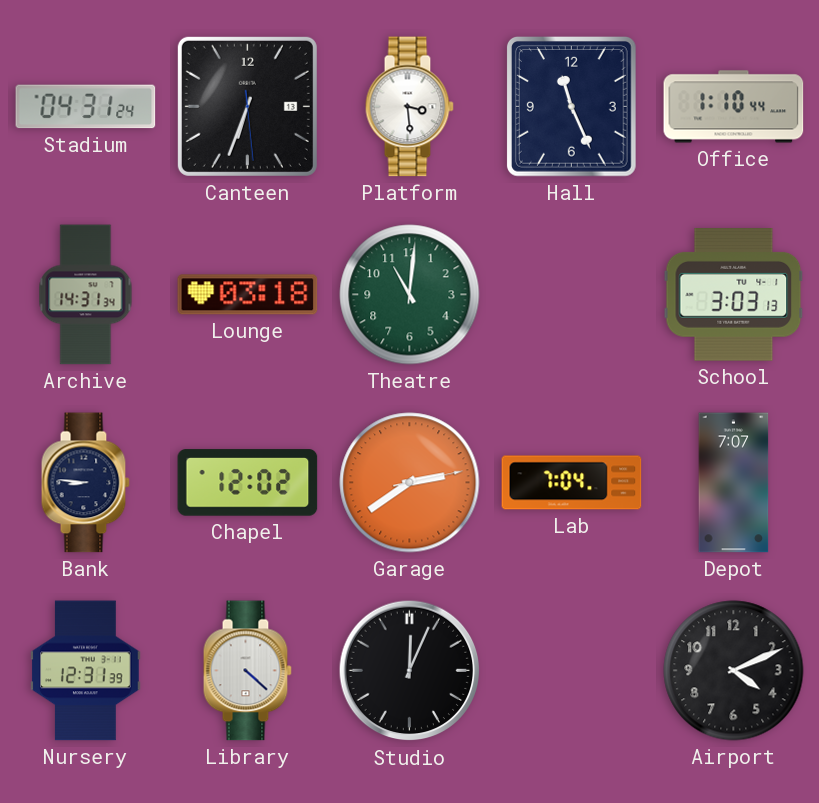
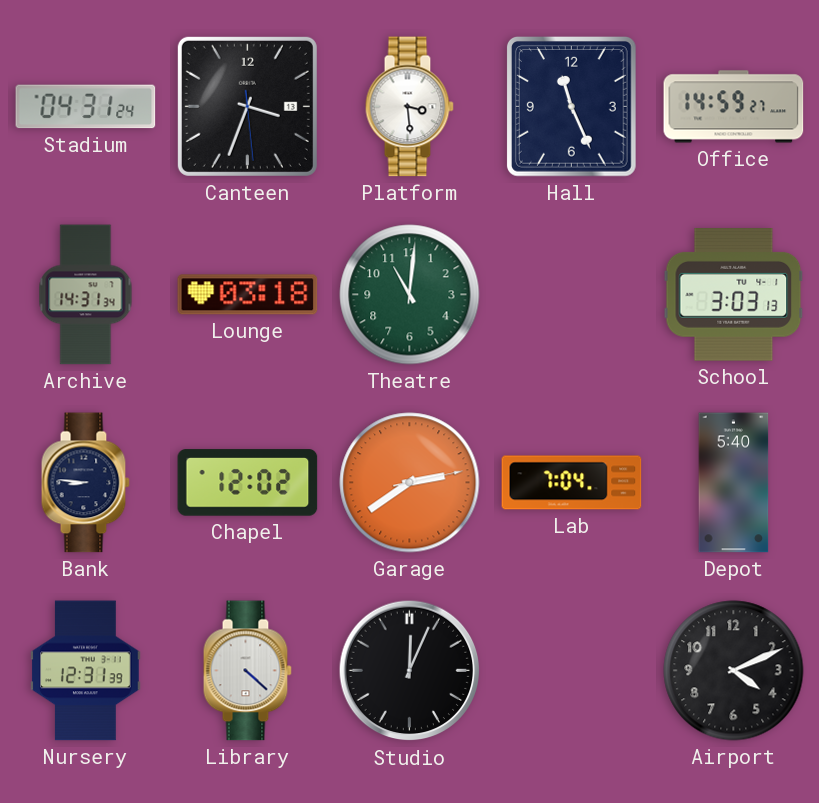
Canteen: 6:33 -> 3:33 (247, 106)
Office: 1:10 -> 14:59 (734, 107)
Depot: 7:07 -> 5:40 (734, 483)
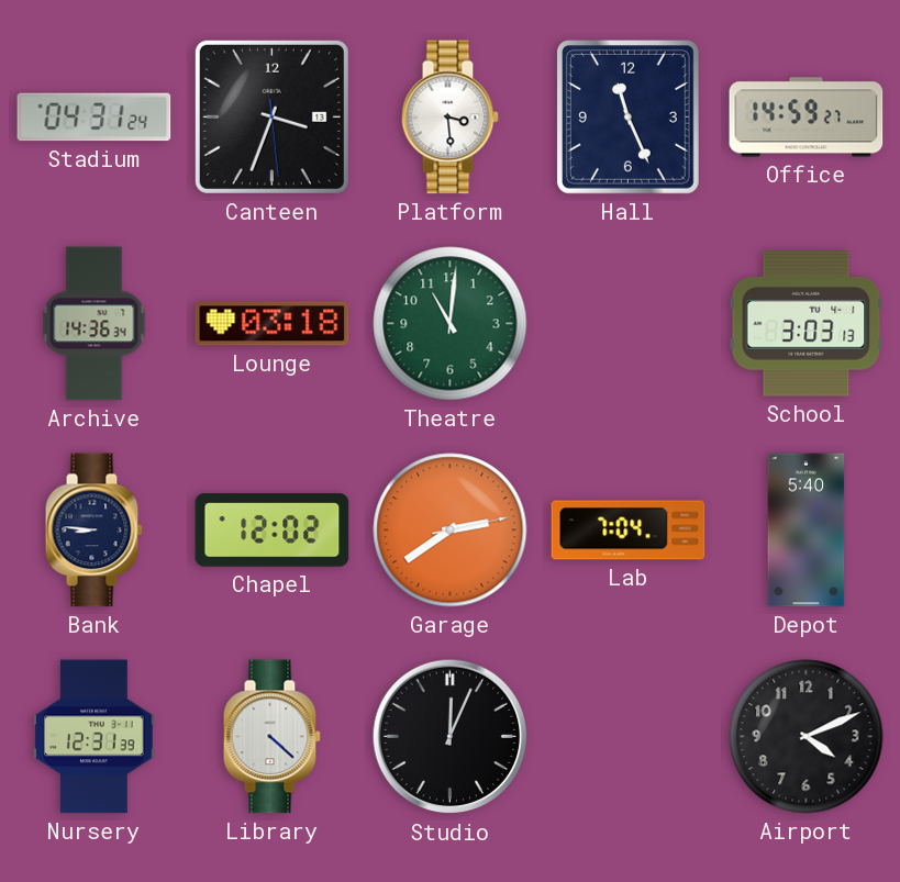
Archive: 14:31 -> 14:36 (95, 324)
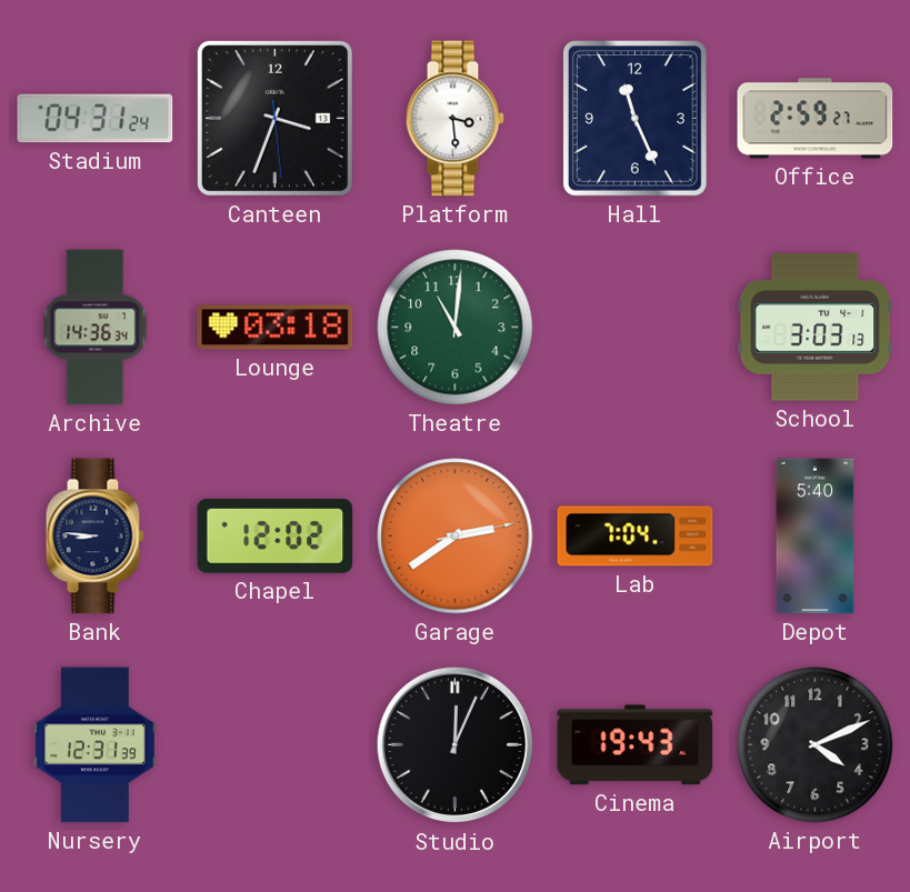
Office: 14:59 -> 2:59 (816, 119)
Library: 4:22 -> none (271, 737)
Cinema: none -> 19:43 (636, 745)
